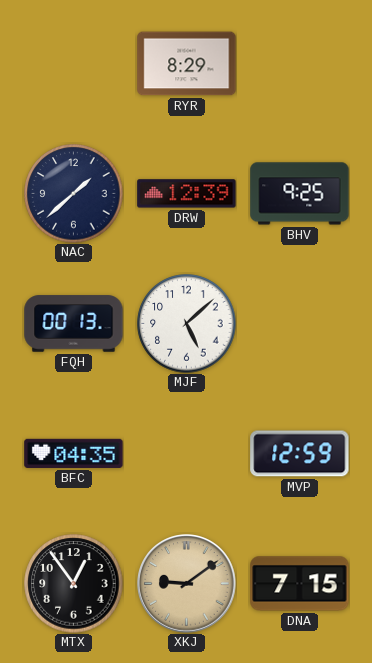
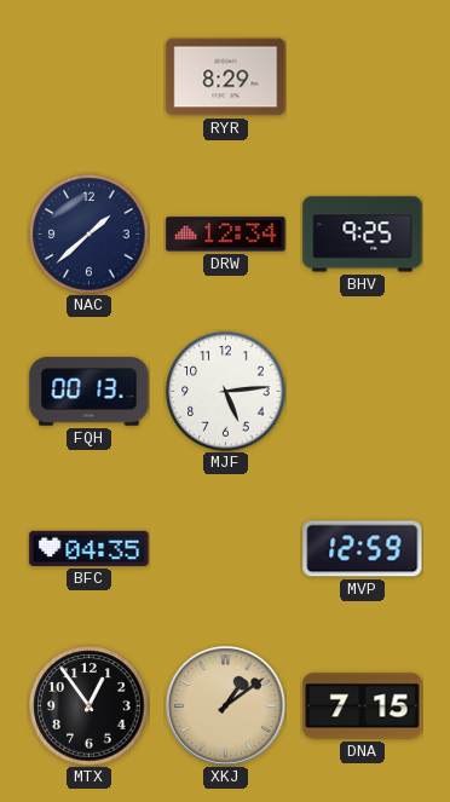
DRW: 12:39 -> 12:34 (226, 235)
MJF: 5:08 -> 5:14 (226, 392)
XKJ: 9:09 -> 1:09 (226, 706)
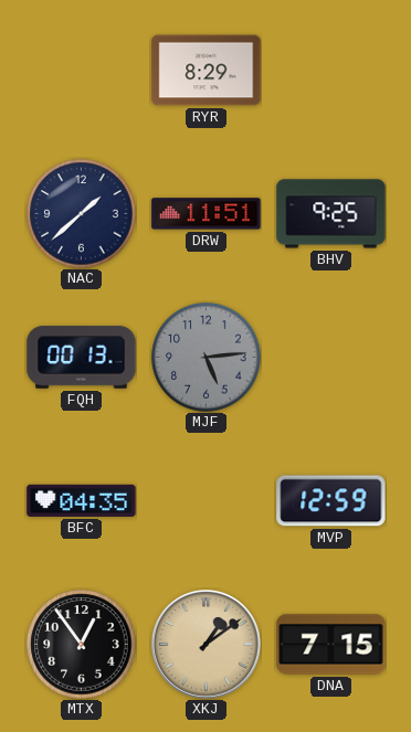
DRW: 12:34 -> 11:51 (207, 214)
MJF dial: white -> grey (207, 358)
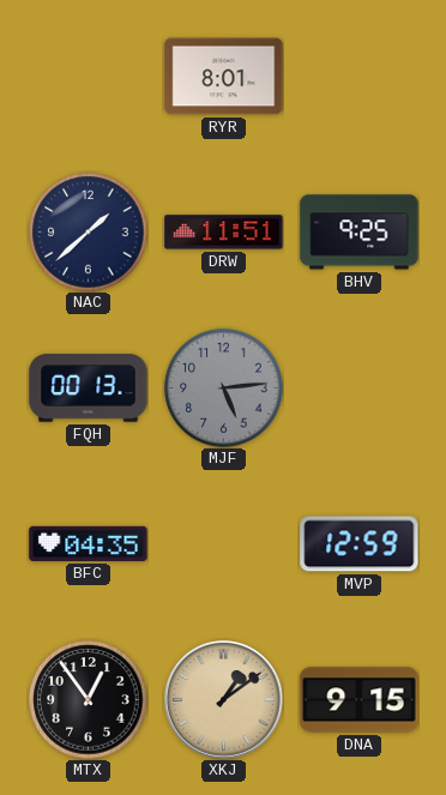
RYR: 8:29 -> 8:01 (224, 77)
DNA: 7:15 -> 9:15 (360, 700)
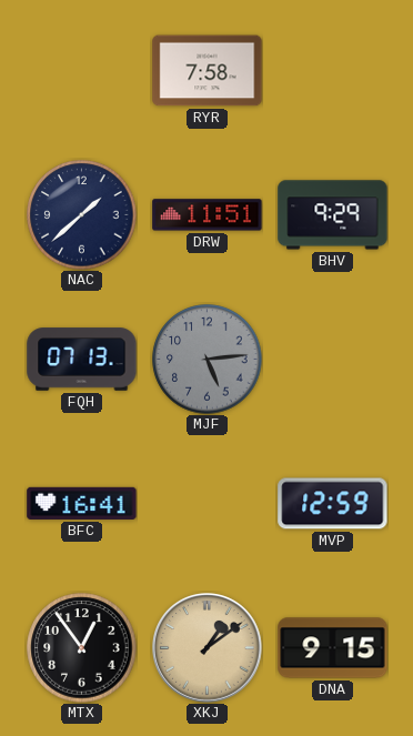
RYR: 8:01 -> 7:58 (208, 71)
BHV: 9:25 -> 9:29 (333, 215)
FQH: 00:13 -> 07:13 (82, 360)
BFC: 04:35 -> 16:41 (82, 503)
